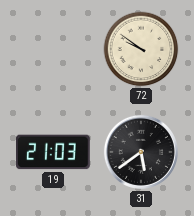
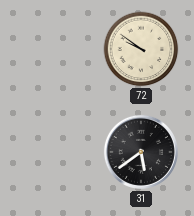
19: 21:03 -> none (54, 152)
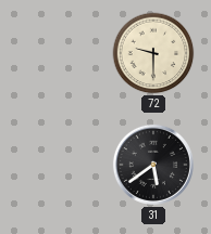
72: 9:51 -> 9:30 (153, 53)
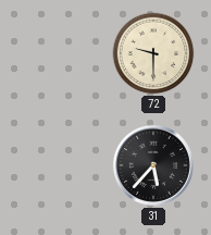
31: 5:39 -> 5:37 (153, 165)
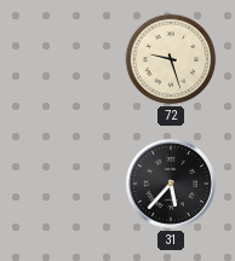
72: 9:30 -> 9:27 (171, 59)
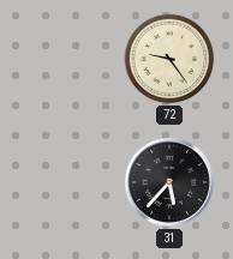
72: 9:27 -> 9:24 (169, 59)
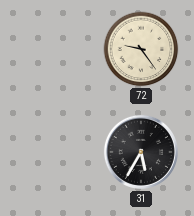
31: 5:37 -> 5:35 (141, 152)
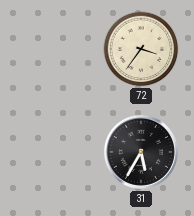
72: 9:24 -> 3:36 (141, 49)
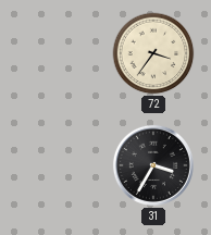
31: 5:35 -> 3:35 (153, 165)
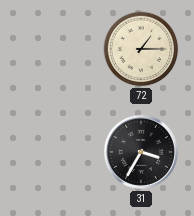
72: 3:36 -> 1:15 (141, 49)
